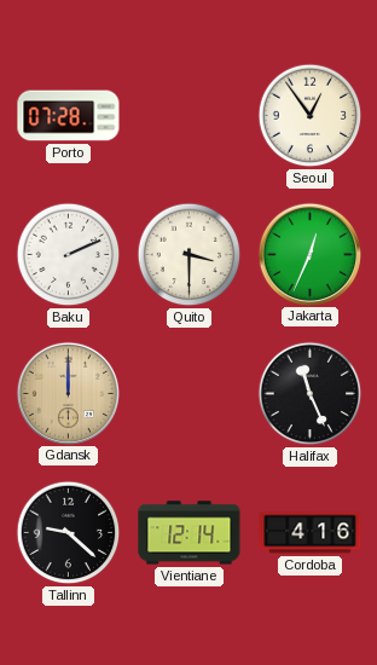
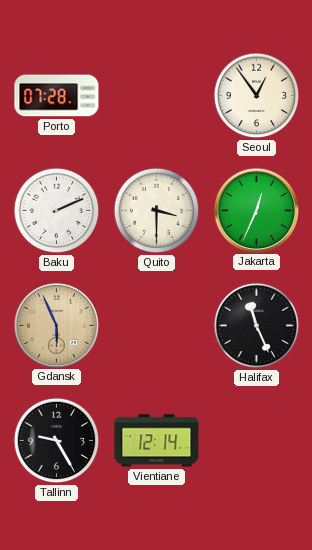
Gdansk: 12:00 -> 5:56 (56, 325)
Tallinn: 9:22 -> 9:25 (57, 441)
Cordoba: 4:16 -> none (311, 533)
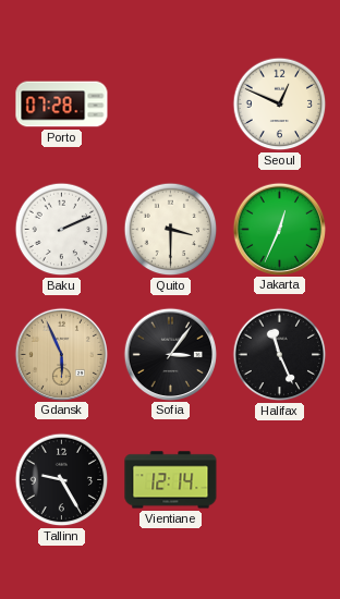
Seoul: 12:54 -> 12:49 (280, 105)
Sofia: none -> 3:06 (170, 354)
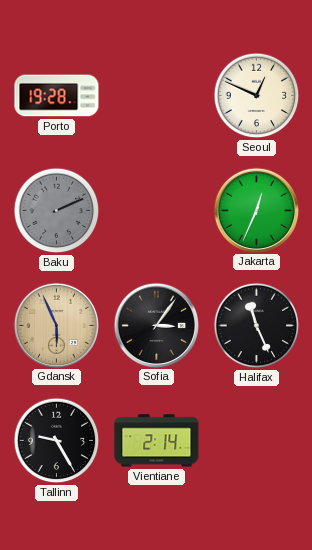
Porto: 07:28 -> 19:28 (57, 96)
Baku dial: white -> grey (57, 211)
Quito: 3:30 -> none (171, 230)
Vientiane: 12:14 -> 2:14 (157, 441)
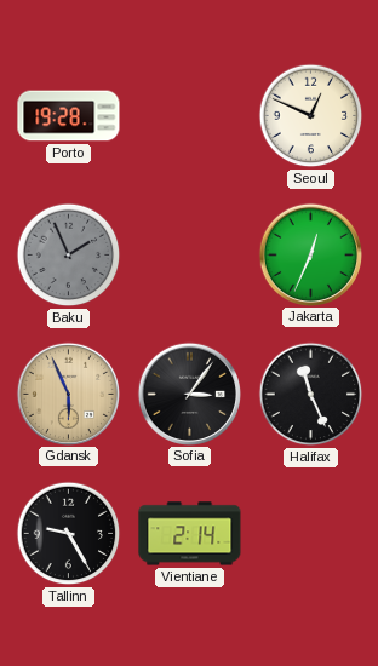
Baku: 2:11 -> 1:56 (69, 256)
